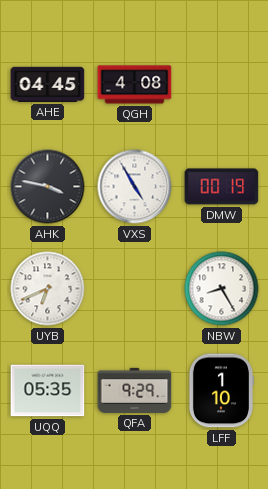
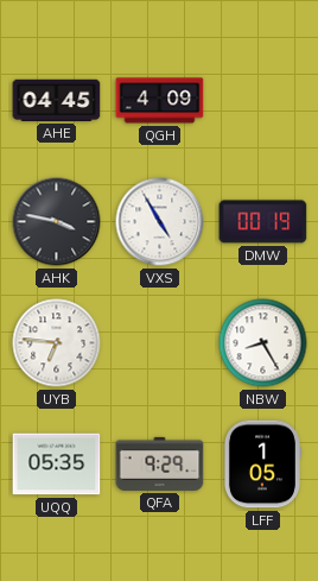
QGH: 4:08 -> 4:09 (160, 101)
UYB: 6:41 -> 6:46 (57, 343)
LFF: 1:10 -> 1:05 (262, 465)
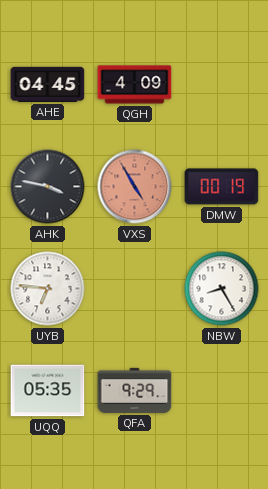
VXS dial: white -> salmon (135, 187)
LFF: 1:05 -> none (262, 465)
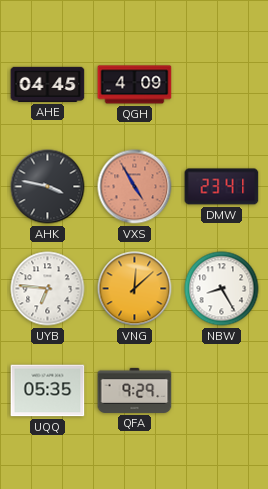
DMW: 00:19 -> 23:41 (222, 187)
VNG: none -> 12:08 (135, 289)
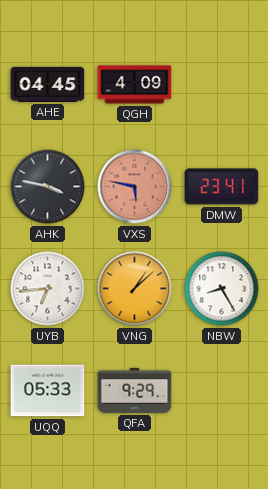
VXS: 4:55 -> 5:47 (135, 187)
UYB: 6:46 -> 6:44 (48, 289)
VNG: 12:08 -> 1:08 (135, 289)
UQQ: 05:35 -> 05:33 (48, 391)
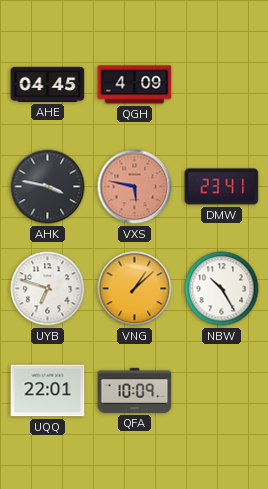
UYB: 6:44 -> 6:48 (48, 289)
NBW: 8:25 -> 10:25 (222, 289)
UQQ: 05:33 -> 22:01 (48, 391)
QFA: 9:29 -> 10:09 (135, 390)
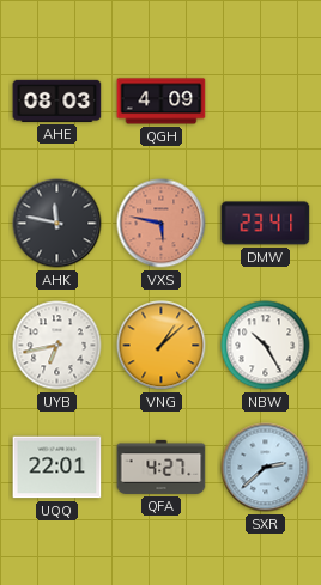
AHE: 04:45 -> 08:03 (57, 100)
AHK: 3:47 -> 11:47 (57, 224)
UYB: 6:48 -> 6:43 (57, 346)
QFA: 10:09 -> 4:27 (162, 467)
SXR: none -> 2:38 (266, 468)
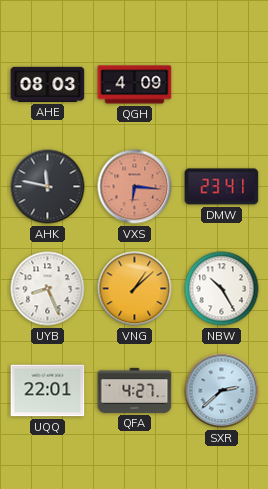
VXS: 5:47 -> 6:16 (135, 187)
UYB: 6:43 -> 8:26 (48, 289)
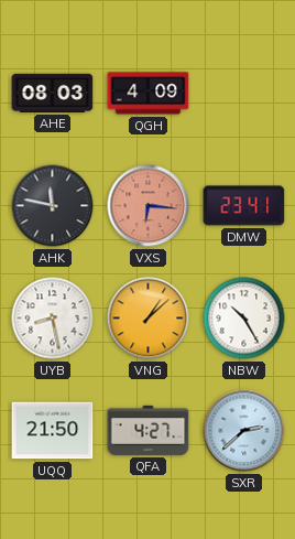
UYB: 8:26 -> 8:28 (53, 319)
UQQ: 22:01 -> 21:50 (53, 431)
